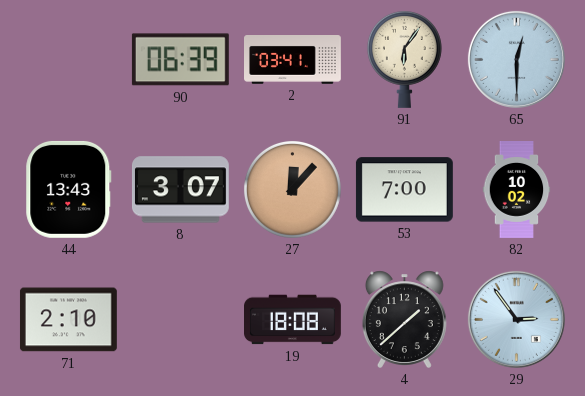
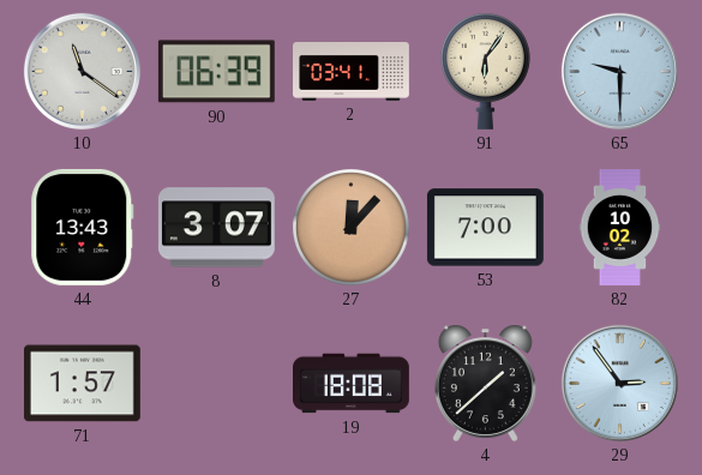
10: none -> 11:21 (82, 71)
65: 12:30 -> 9:30 (619, 71)
71: 2:10 -> 1:57 (82, 384)
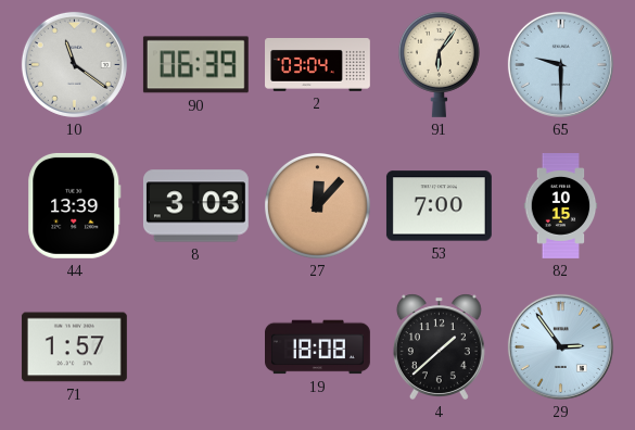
2: 03:41 -> 03:04 (318, 65)
44: 13:43 -> 13:39 (75, 205)
8: 3:07 -> 3:03 (195, 206)
82: 10:02 -> 10:15 (561, 206)
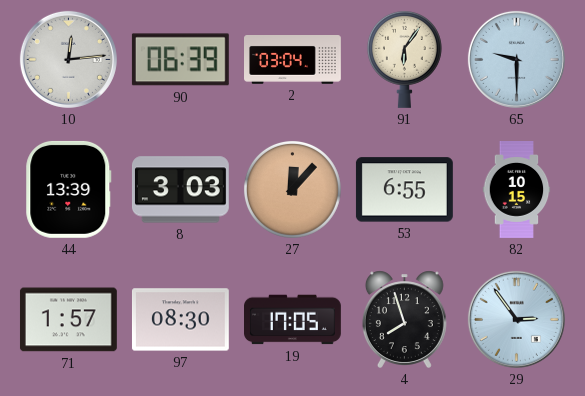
10: 11:21 -> 12:14 (68, 59)
53: 7:00 -> 6:55 (404, 190)
97: none -> 08:30 (180, 320)
19: 18:08 -> 17:05 (293, 320)
4: 1:38 -> 7:57 (404, 319)
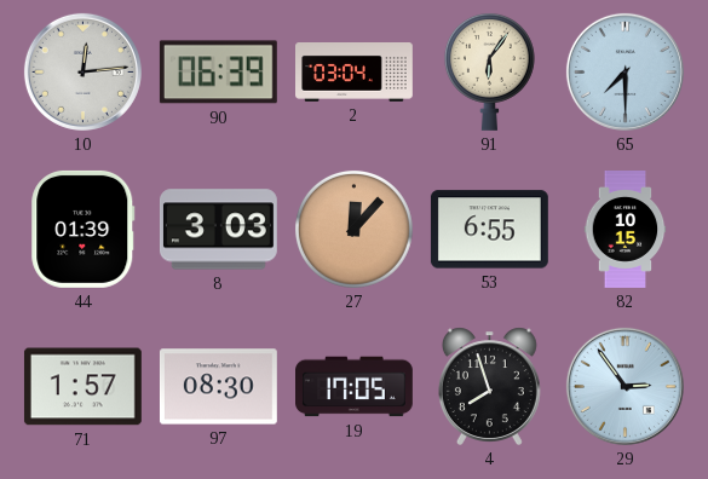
65: 9:30 -> 7:30 (624, 71)
44: 13:39 -> 01:39 (84, 229)
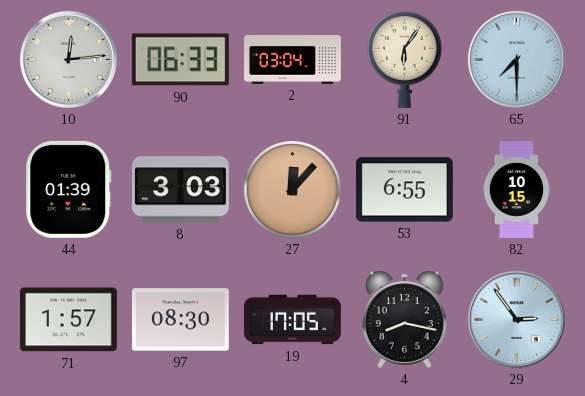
90: 06:39 -> 06:33 (180, 60)
4: 7:57 -> 8:17 (404, 319)
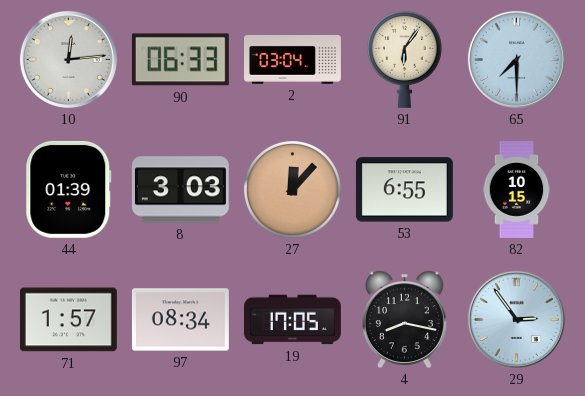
97: 08:30 -> 08:34 (180, 320)
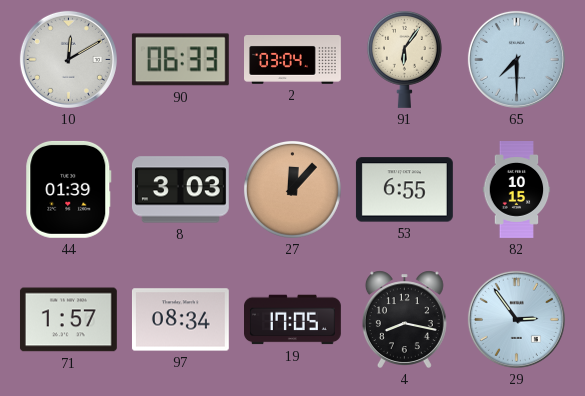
10: 12:14 -> 12:10 (68, 59)
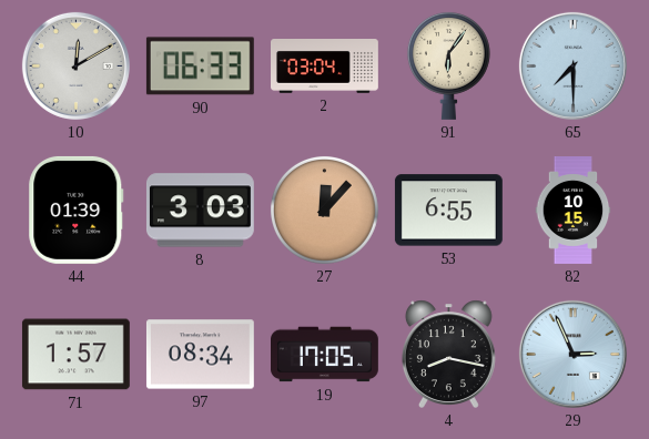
29: 2:54 -> 2:56 (572, 354)
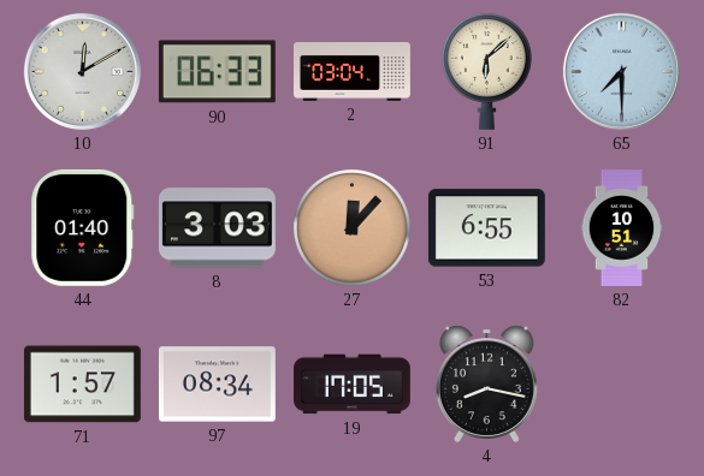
91: 6:06 -> 6:08 (486, 71)
44: 01:39 -> 01:40 (83, 227)
82: 10:15 -> 10:51 (622, 228)
29: 2:56 -> none (572, 354)
